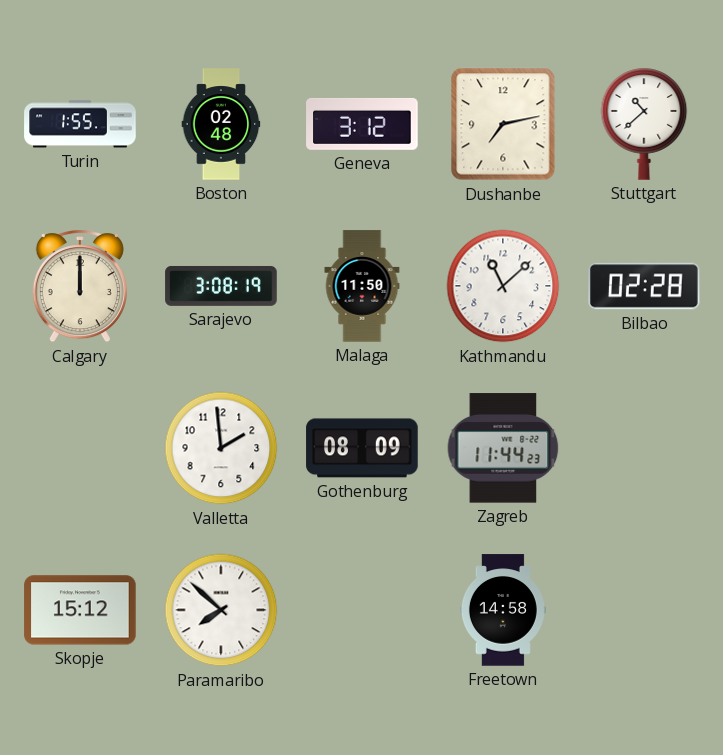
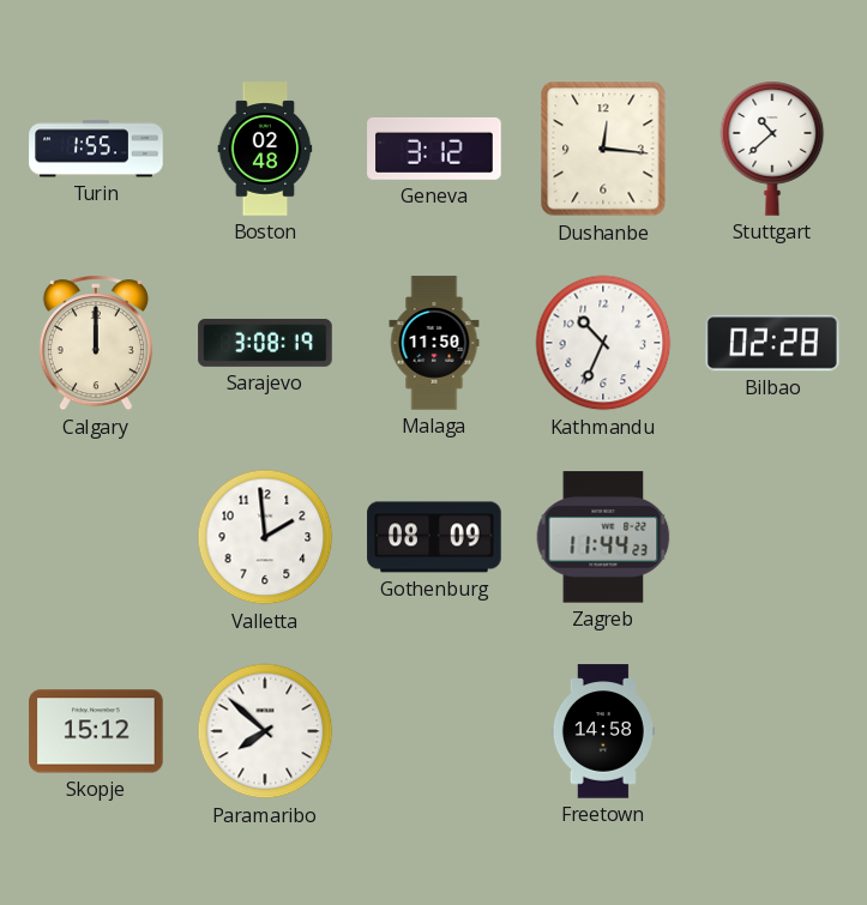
Dushanbe: 7:13 -> 12:16 (603, 149)
Kathmandu: 11:08 -> 10:34 (603, 343)
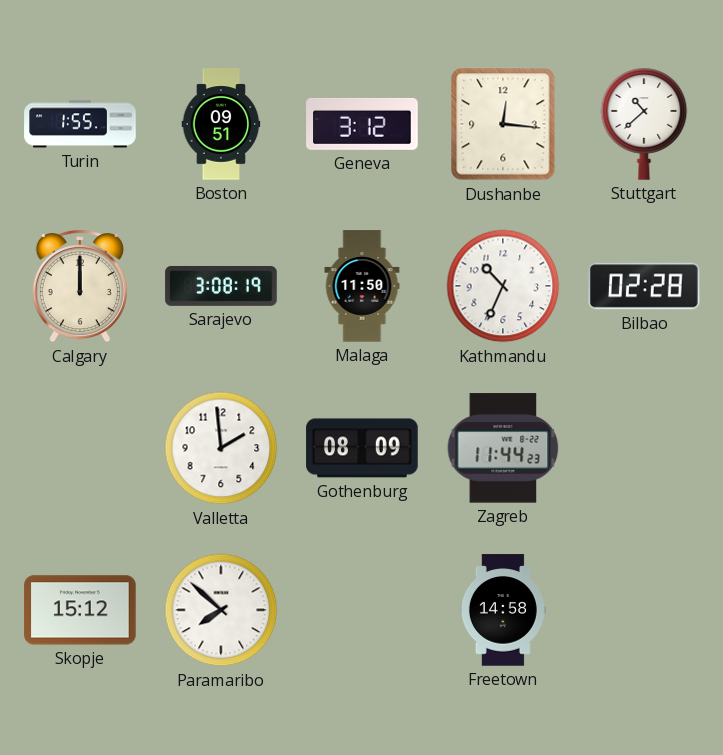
Boston: 02:48 -> 09:51 (221, 124)
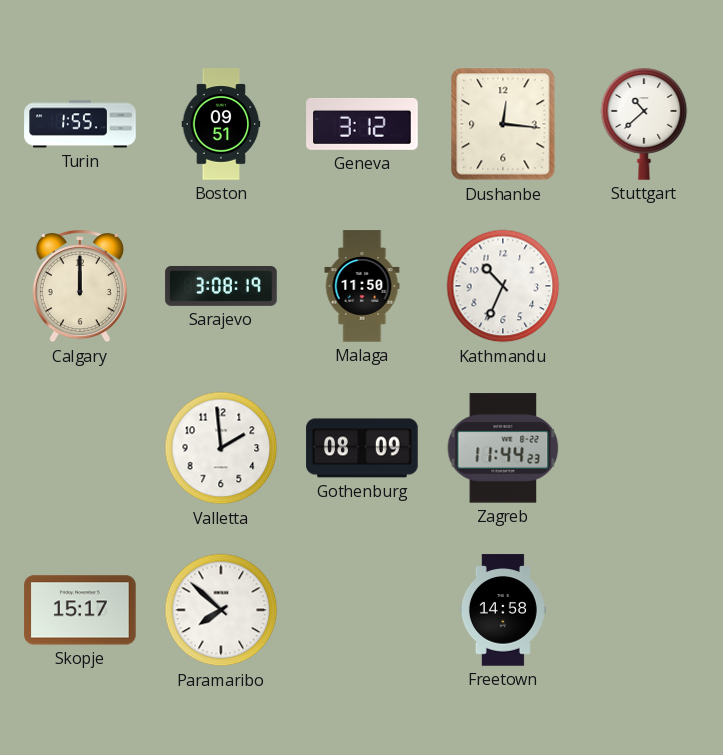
Bilbao: 02:28 -> none (644, 286)
Skopje: 15:12 -> 15:17 (80, 610)
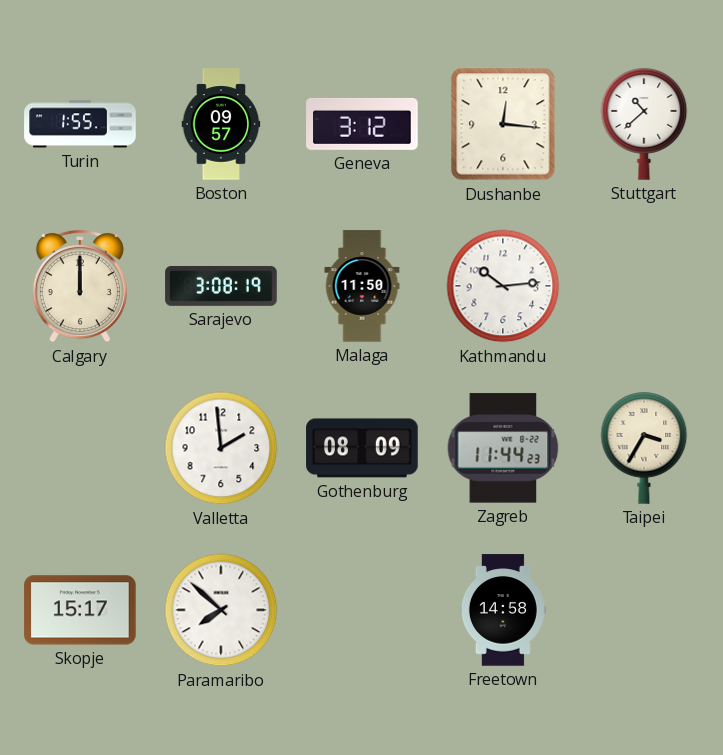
Boston: 09:51 -> 09:57 (221, 124)
Kathmandu: 10:34 -> 10:14 (503, 286)
Taipei: none -> 3:35 (644, 448)
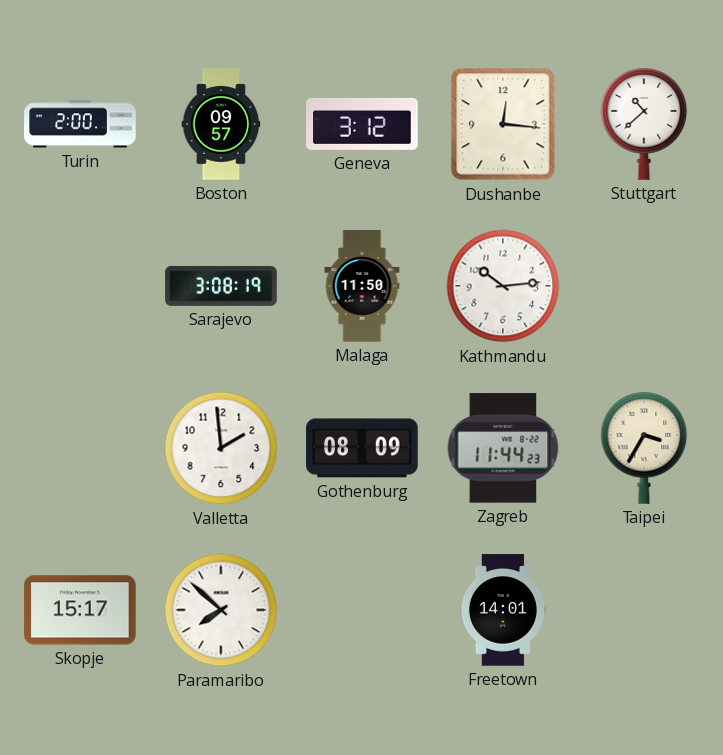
Turin: 1:55 -> 2:00 (80, 124)
Calgary: 12:00 -> none (80, 287)
Freetown: 14:58 -> 14:01 (503, 610)
